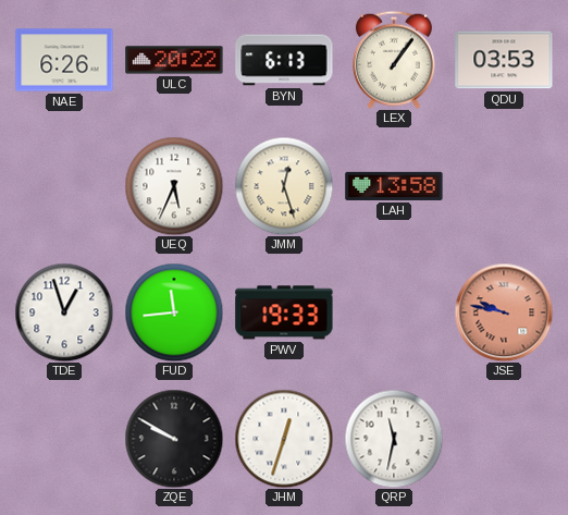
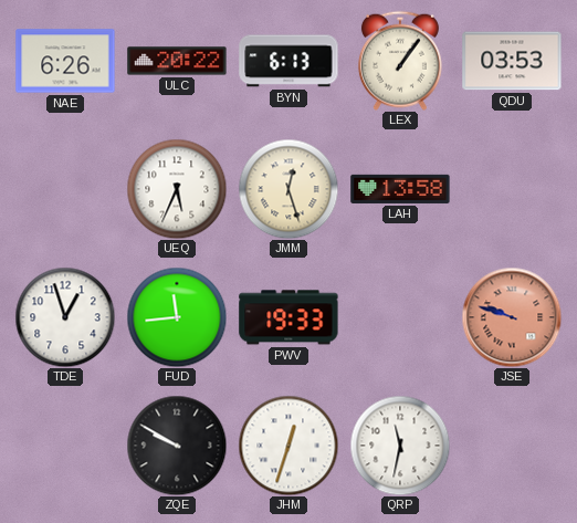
JSE: 9:47 -> 9:48 (512, 317)
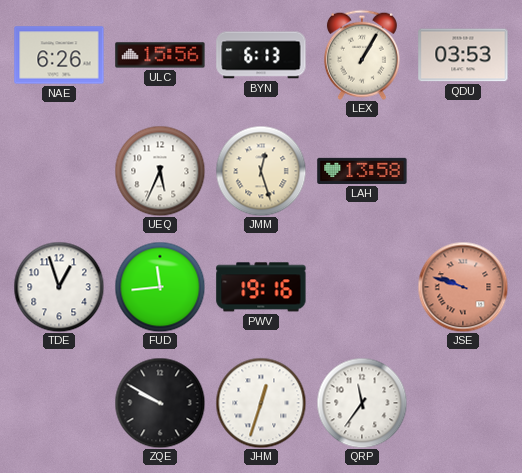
ULC: 20:22 -> 15:56 (160, 55)
LEX: 1:06 -> 1:05 (362, 55)
PWV: 19:33 -> 19:16 (261, 287)
QRP: 11:32 -> 11:36 (362, 403)
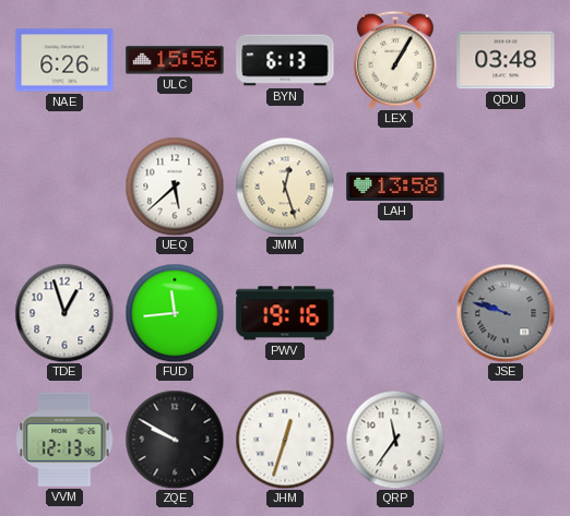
QDU: 03:53 -> 03:48 (506, 60)
UEQ: 5:34 -> 5:38 (175, 187)
JSE dial: salmon -> grey (506, 313)
VVM: none -> 12:13 (64, 440)
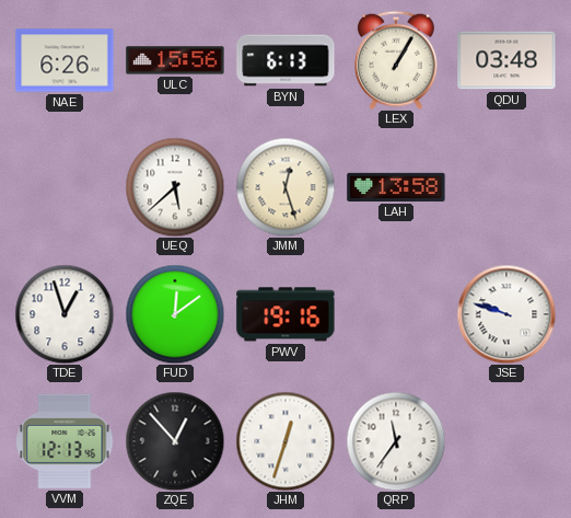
FUD: 11:44 -> 12:09 (175, 314)
JSE dial: grey -> white (506, 314)
ZQE: 9:50 -> 12:53 (175, 441)
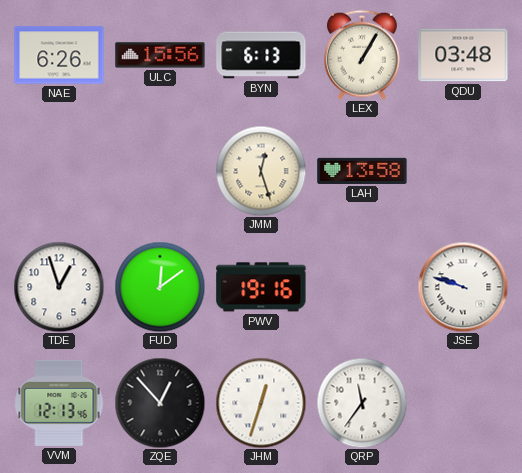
UEQ: 5:38 -> none (175, 187)
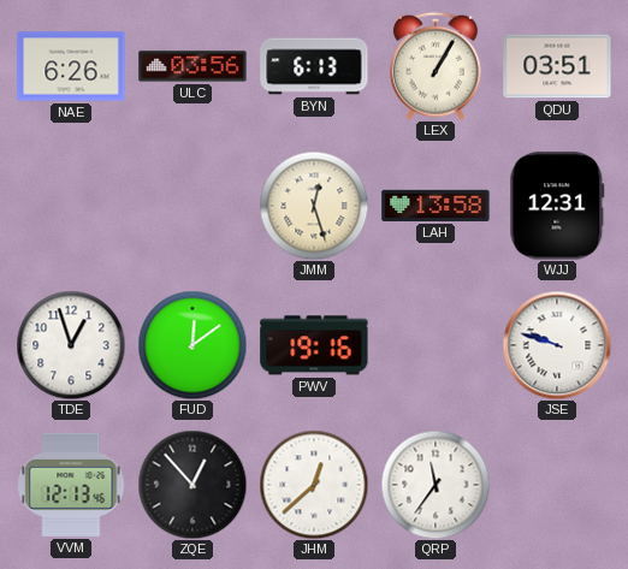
ULC: 15:56 -> 03:56 (192, 66)
QDU: 03:48 -> 03:51 (557, 66)
WJJ: none -> 12:31 (557, 206)
JHM: 12:33 -> 12:38 (314, 485)
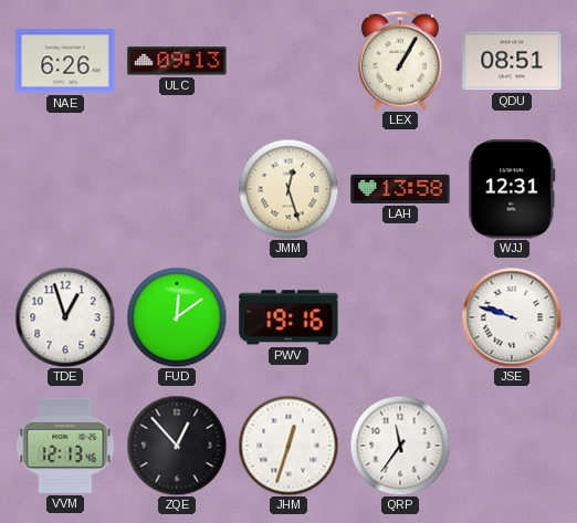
ULC: 03:56 -> 09:13 (177, 61)
BYN: 6:13 -> none (314, 66)
QDU: 03:51 -> 08:51 (512, 61)
JHM: 12:38 -> 12:33 (288, 446)
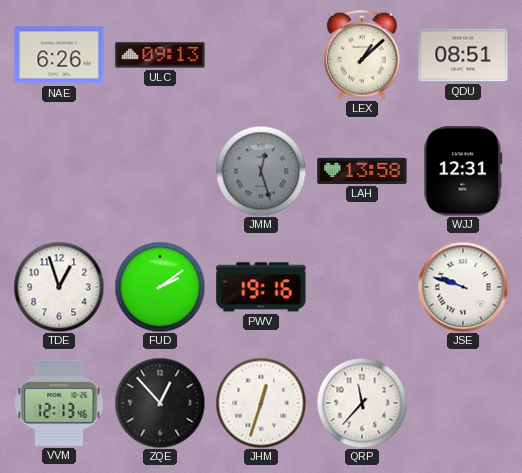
LEX: 1:05 -> 1:08 (362, 55)
JMM dial: cream -> grey (261, 171)
FUD: 12:09 -> 2:09 (160, 287)
QRP: 11:36 -> 11:37 (362, 403)
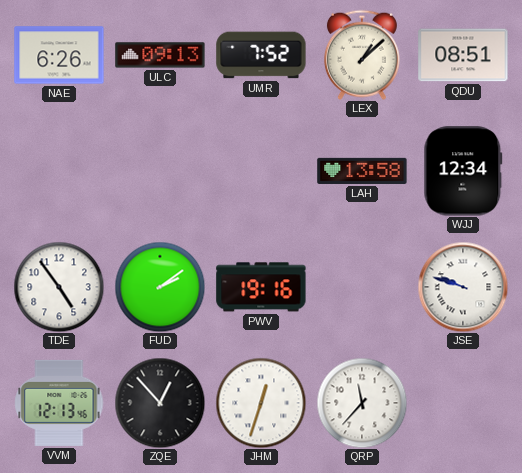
UMR: none -> 7:52 (261, 55)
JMM: 12:27 -> none (261, 171)
WJJ: 12:31 -> 12:34 (463, 171)
TDE: 12:57 -> 4:54 (59, 287)
